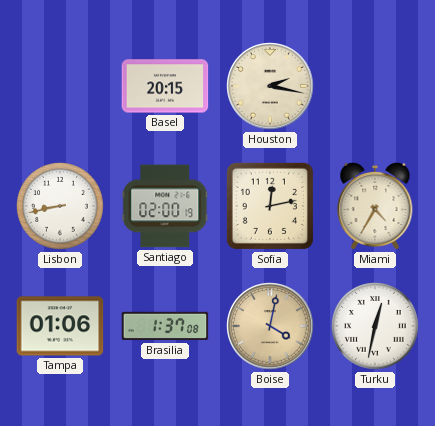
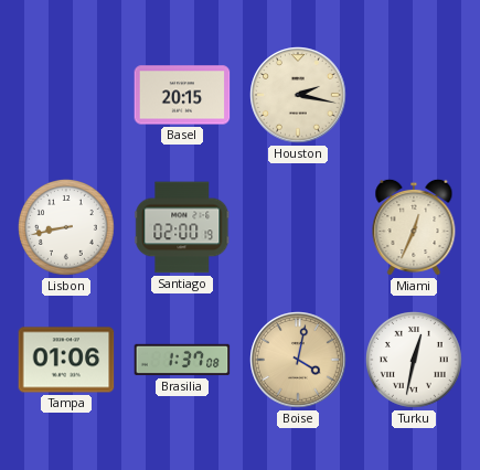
Sofia: 12:13 -> none (270, 206)
Miami: 4:35 -> 12:34 (414, 227)
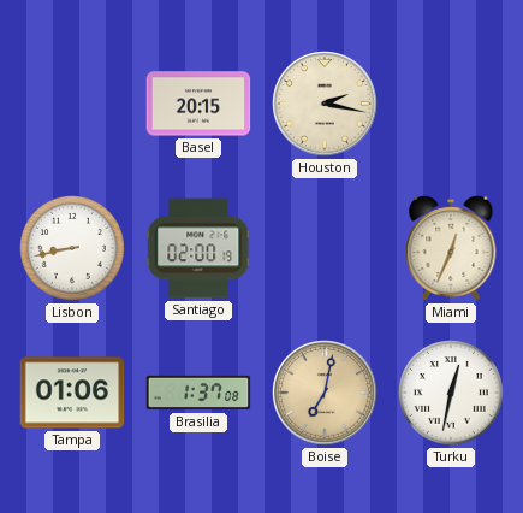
Boise: 4:02 -> 7:02 (325, 393)
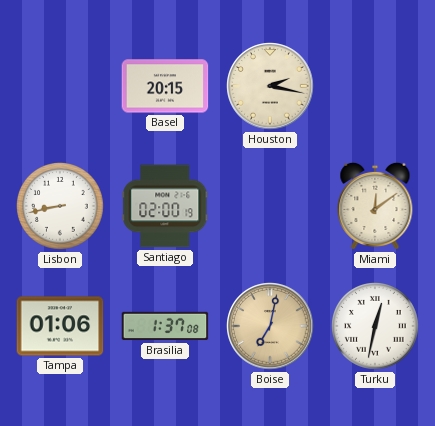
Miami: 12:34 -> 12:09 (375, 206)
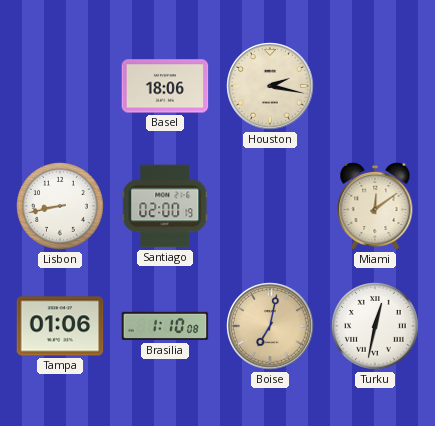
Basel: 20:15 -> 18:06 (165, 86)
Brasilia: 1:37 -> 1:10 (165, 326)
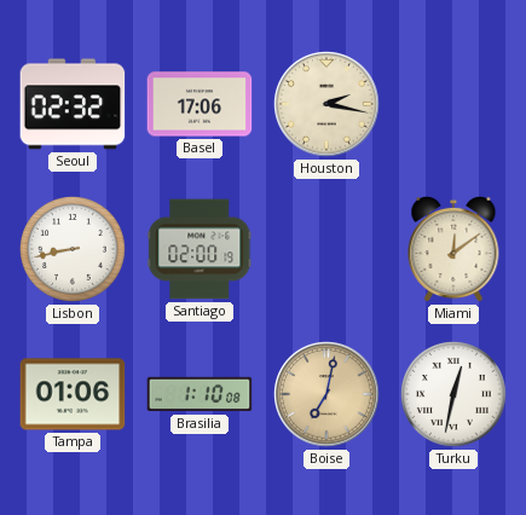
Seoul: none -> 02:32 (73, 104)
Basel: 18:06 -> 17:06 (200, 104)
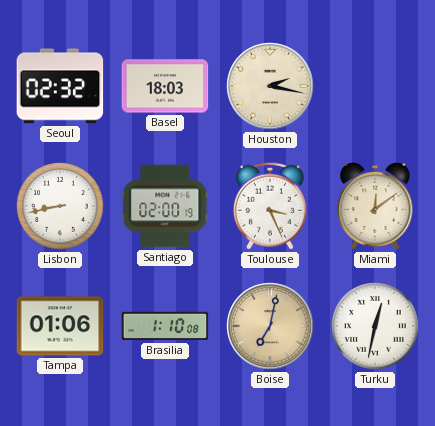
Basel: 17:06 -> 18:03 (165, 86)
Toulouse: none -> 3:26 (270, 206)
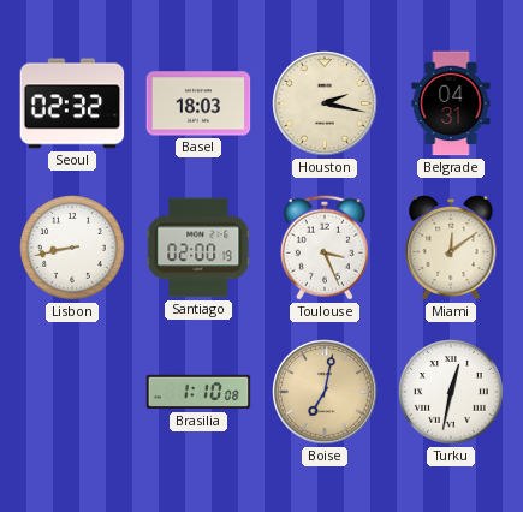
Belgrade: none -> 04:31 (451, 103)
Tampa: 01:06 -> none (60, 326)
